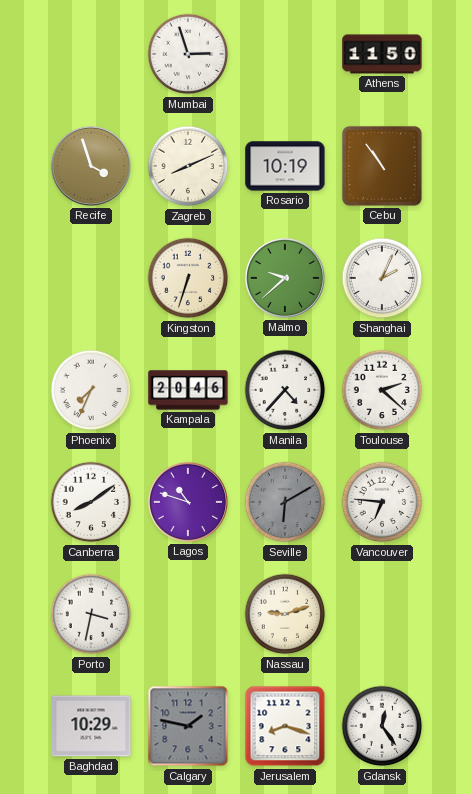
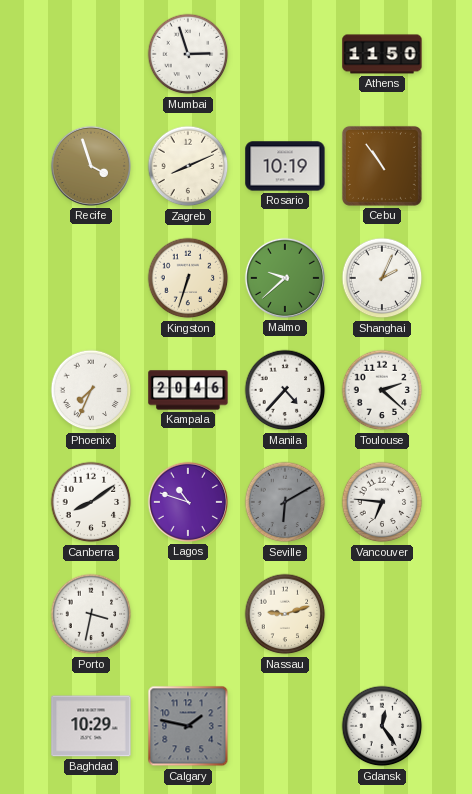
Jerusalem: 8:18 -> none (285, 726)
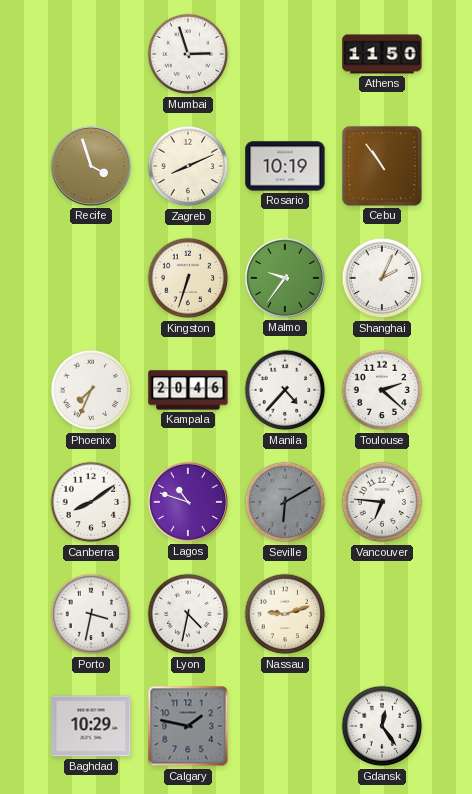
Malmo: 9:38 -> 9:36 (285, 278)
Lyon: none -> 4:32 (188, 614)
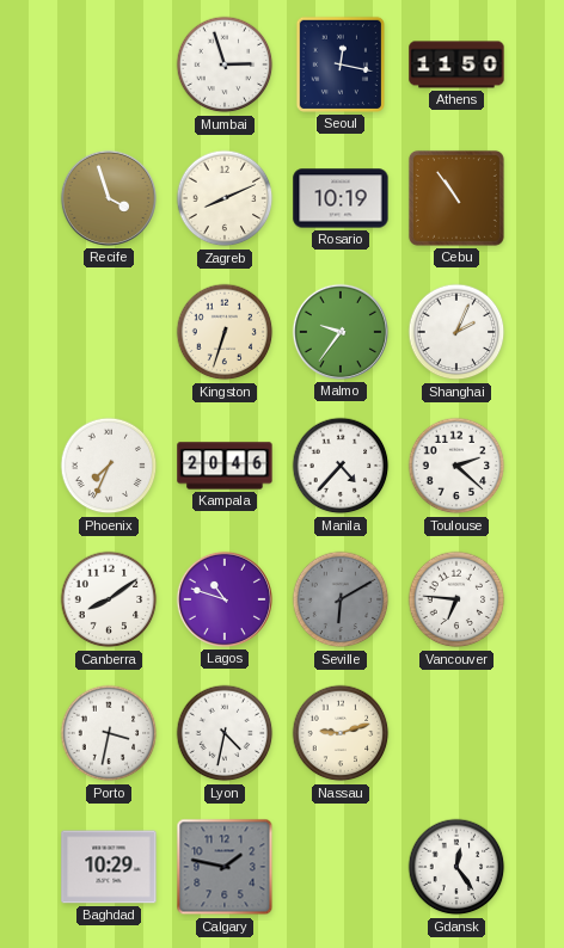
Seoul: none -> 12:17 (341, 64)
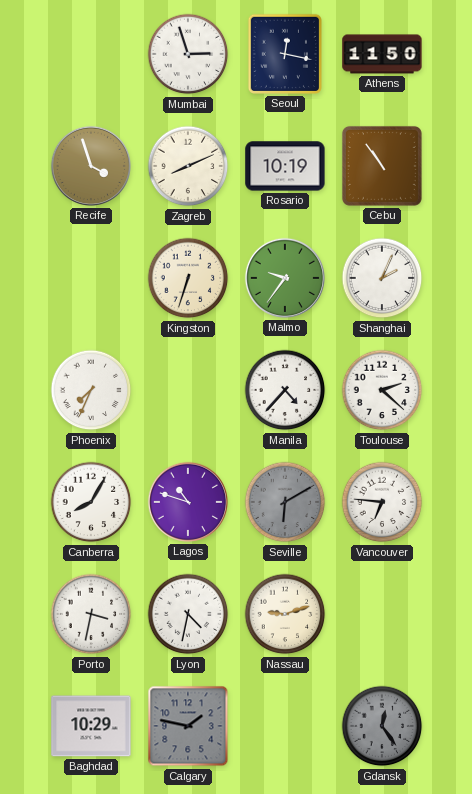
Kampala: 20:46 -> none (225, 466)
Canberra: 8:09 -> 8:05 (91, 502)
Gdansk dial: white -> grey (382, 726)
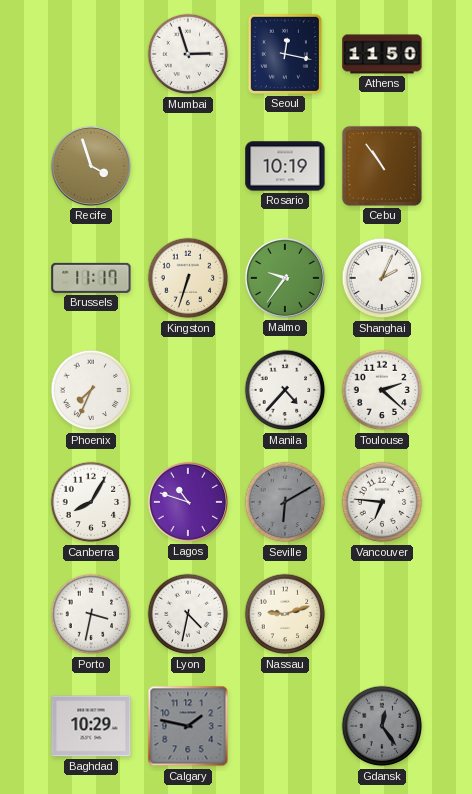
Zagreb: 8:11 -> none (188, 166)
Brussels: none -> 11:17 (91, 278)
